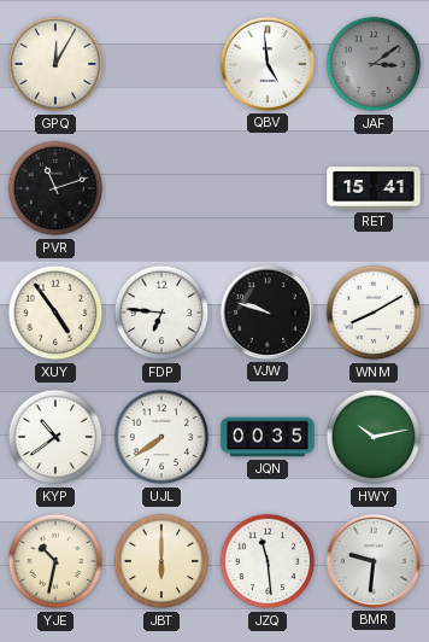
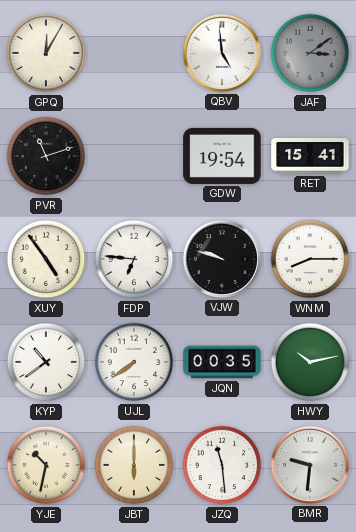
GDW: none -> 19:54 (222, 156)
WNM: 8:10 -> 8:15 (310, 259)
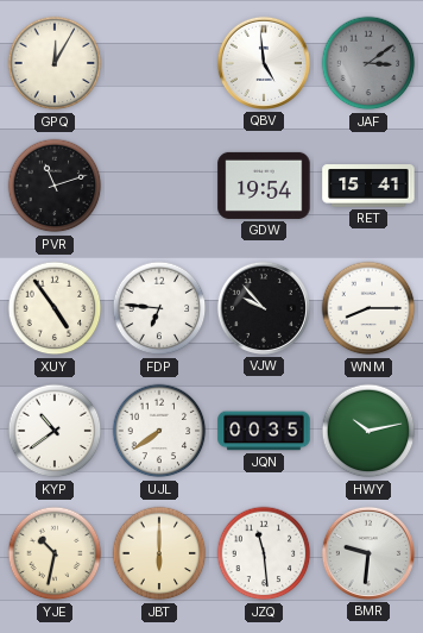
VJW: 9:48 -> 9:53 (264, 308)
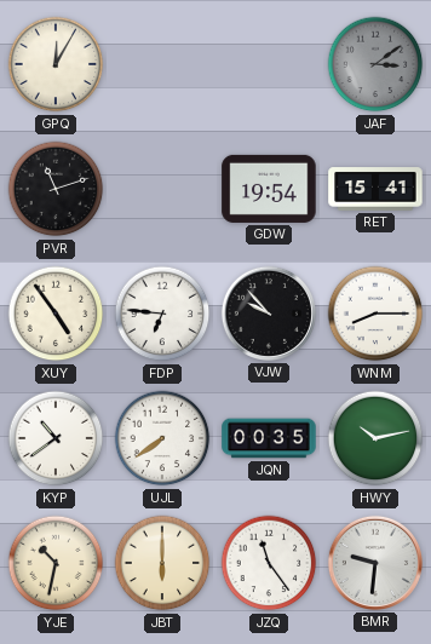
QBV: 4:59 -> none (264, 63)
JZQ: 11:29 -> 11:24 (269, 563)
